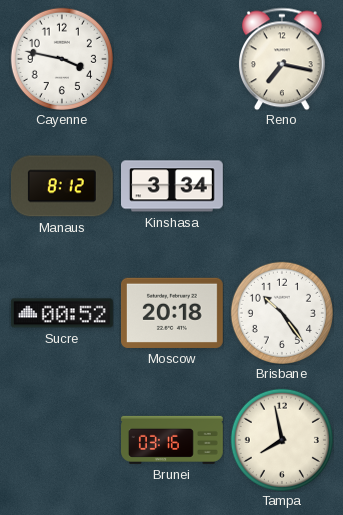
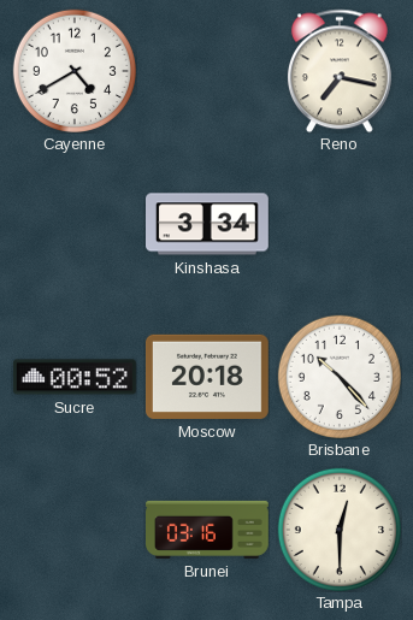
Cayenne: 3:47 -> 4:40 (75, 71)
Manaus: 8:12 -> none (62, 186)
Brisbane: 10:24 -> 10:23 (340, 377)
Tampa: 7:58 -> 12:30 (340, 530)
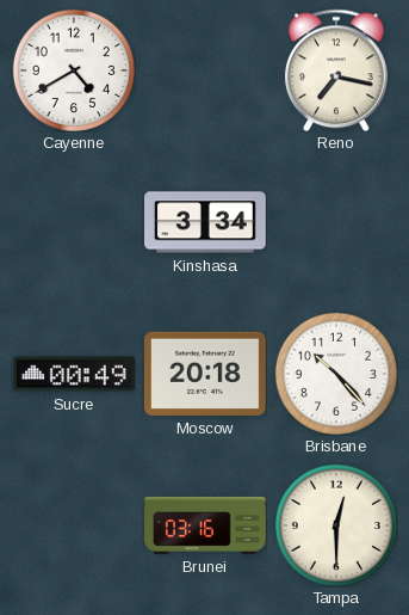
Sucre: 00:52 -> 00:49 (74, 374)
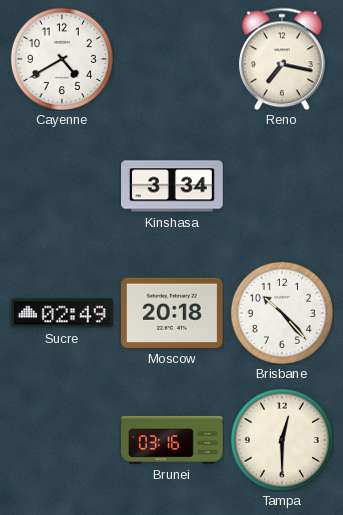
Sucre: 00:49 -> 02:49 (62, 313)
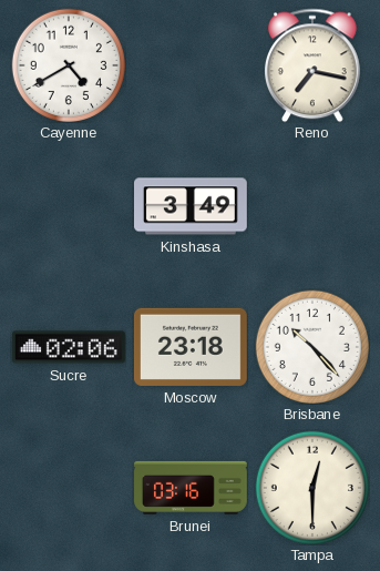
Kinshasa: 3:34 -> 3:49 (192, 206)
Sucre: 02:49 -> 02:06 (69, 347)
Moscow: 20:18 -> 23:18 (191, 347)
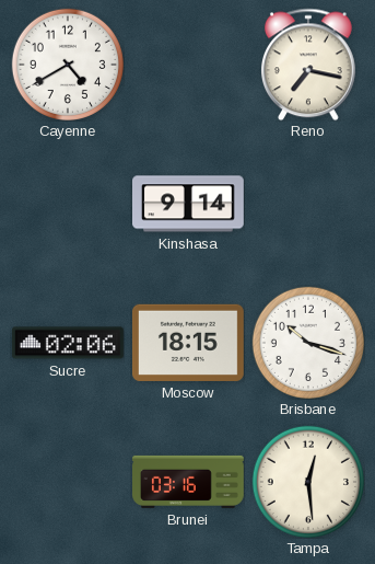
Kinshasa: 3:49 -> 9:14 (189, 204)
Moscow: 23:18 -> 18:15 (188, 343)
Brisbane: 10:23 -> 10:18 (308, 343)
Tampa: 12:30 -> 12:29 (308, 482)
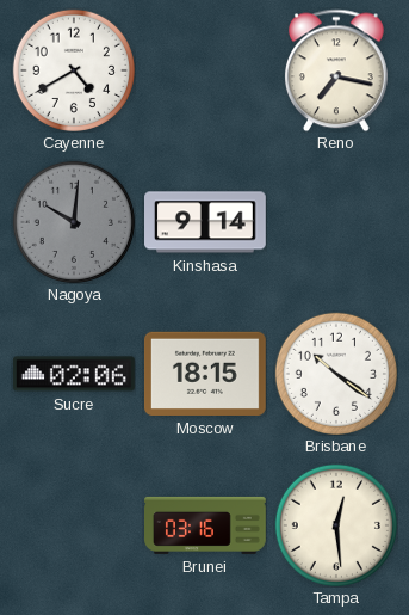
Nagoya: none -> 10:01 (74, 222)
Brisbane: 10:18 -> 10:21 (336, 374)
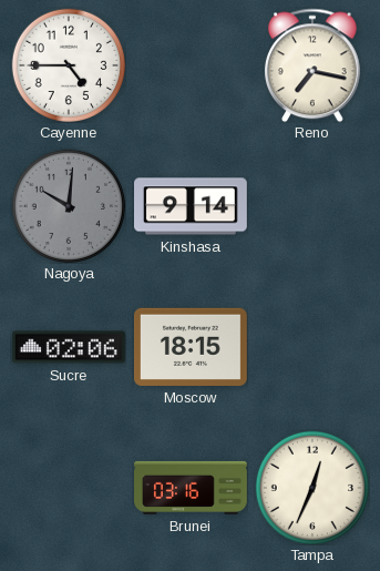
Cayenne: 4:40 -> 4:45 (69, 65)
Brisbane: 10:21 -> none (336, 374)
Tampa: 12:29 -> 12:34 (312, 488)
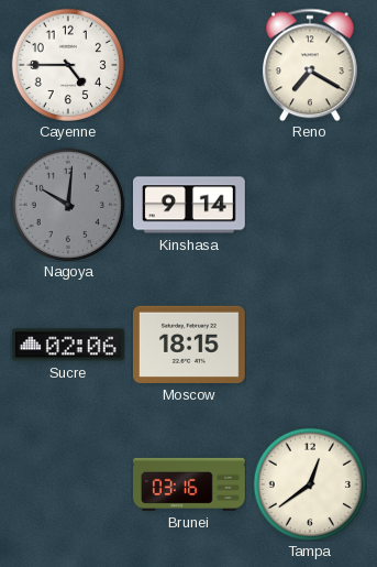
Reno: 7:17 -> 7:20 (310, 65)
Tampa: 12:34 -> 12:39 (310, 484)
